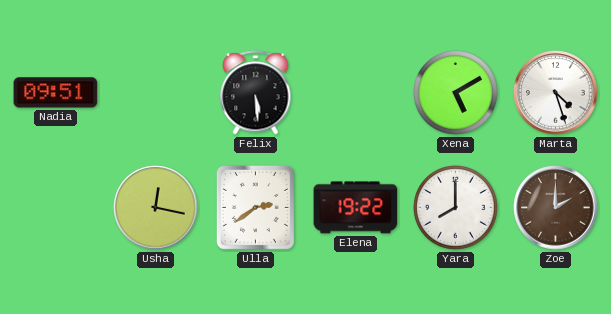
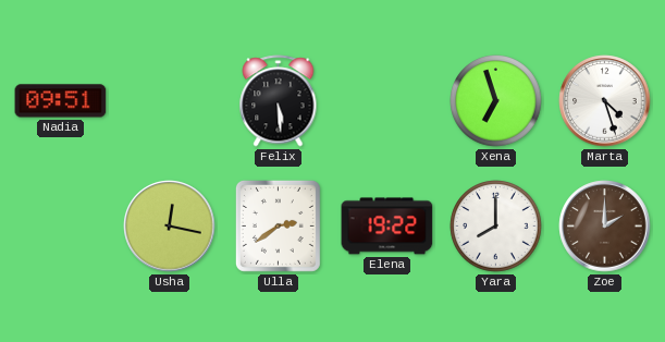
Xena: 5:10 -> 6:57 (496, 101)
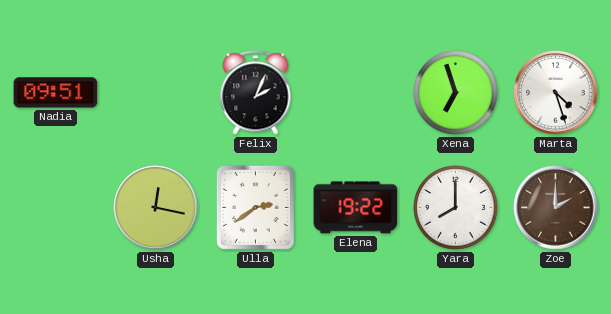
Felix: 5:29 -> 2:04 (256, 93)
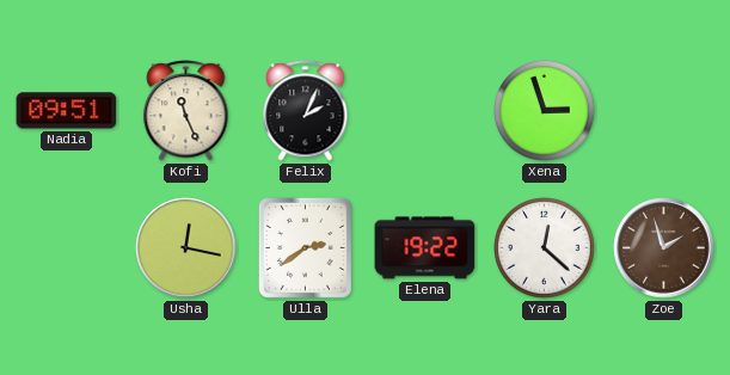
Kofi: none -> 11:26 (186, 111)
Xena: 6:57 -> 2:57 (545, 111)
Marta: 4:27 -> none (556, 93)
Yara: 8:00 -> 12:22 (545, 248)
Zoe: 2:00 -> 1:57 (664, 248)
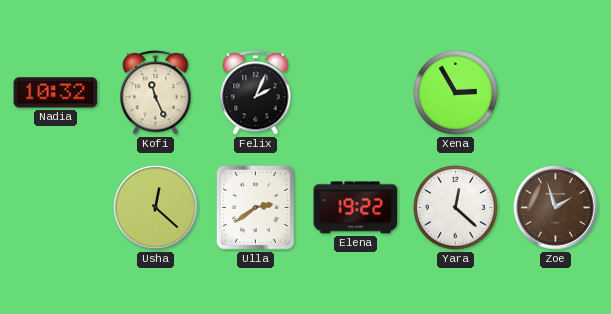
Nadia: 09:51 -> 10:32 (56, 93)
Xena: 2:57 -> 2:55 (456, 93)
Usha: 12:17 -> 12:22 (156, 208)
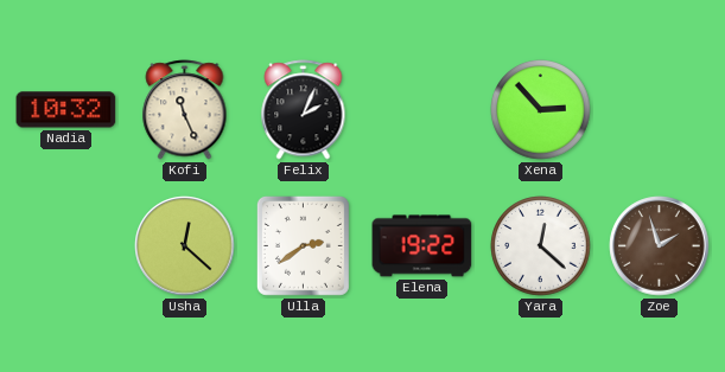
Xena: 2:55 -> 2:53 (541, 110)
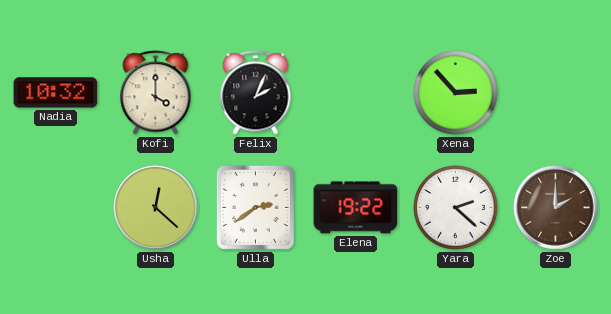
Kofi: 11:26 -> 4:00 (156, 93)
Yara: 12:22 -> 2:22 (456, 208)
Zoe: 1:57 -> 2:00 (556, 208)
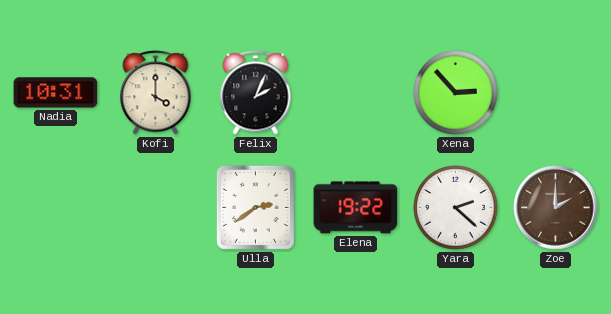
Nadia: 10:32 -> 10:31 (56, 93)
Usha: 12:22 -> none (156, 208)
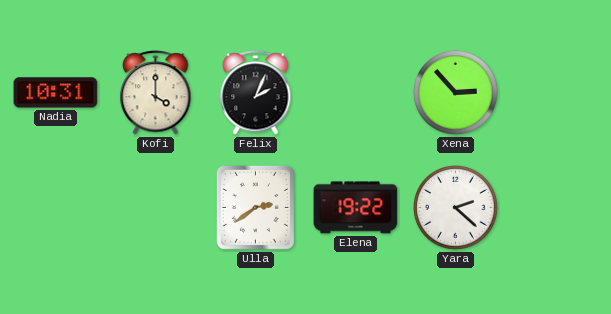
Zoe: 2:00 -> none (556, 208)
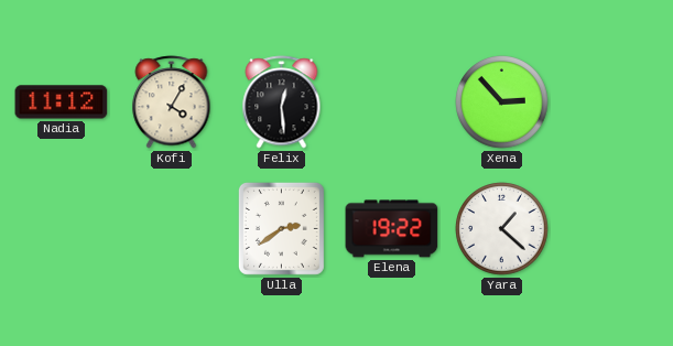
Nadia: 10:31 -> 11:12 (62, 102)
Kofi: 4:00 -> 4:05 (172, 102)
Felix: 2:04 -> 12:29 (282, 102)
Yara: 2:22 -> 1:22 (502, 229)
